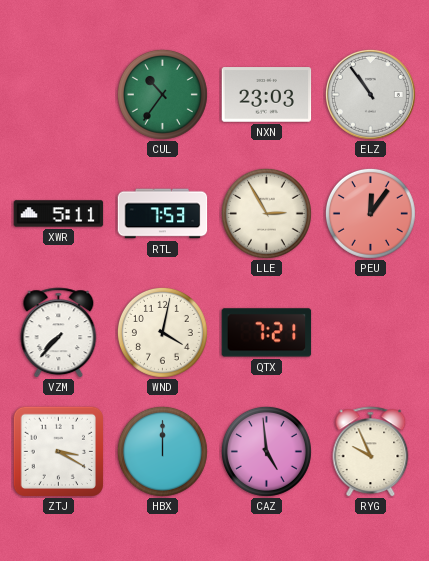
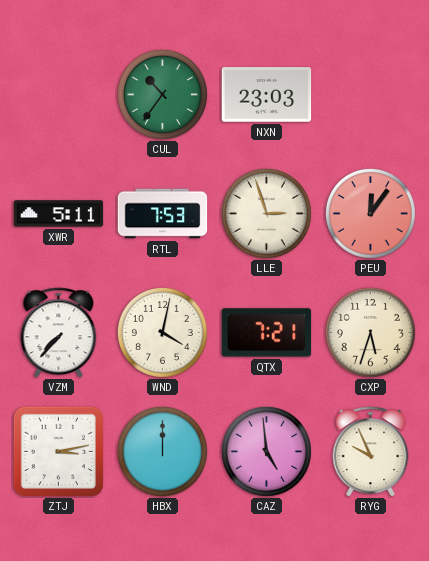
ELZ: 10:54 -> none (370, 94)
LLE: 2:55 -> 2:57 (266, 213)
CXP: none -> 5:33 (370, 332)
ZTJ: 3:20 -> 3:13 (58, 451)
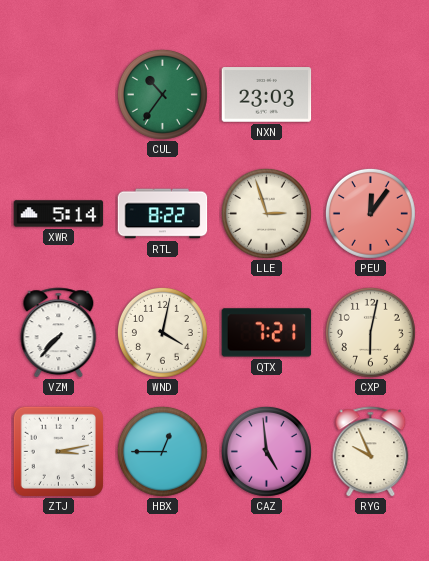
XWR: 5:11 -> 5:14 (59, 214)
RTL: 7:53 -> 8:22 (163, 214)
CXP: 5:33 -> 6:02 (370, 332)
HBX: 12:00 -> 12:45 (162, 451)
